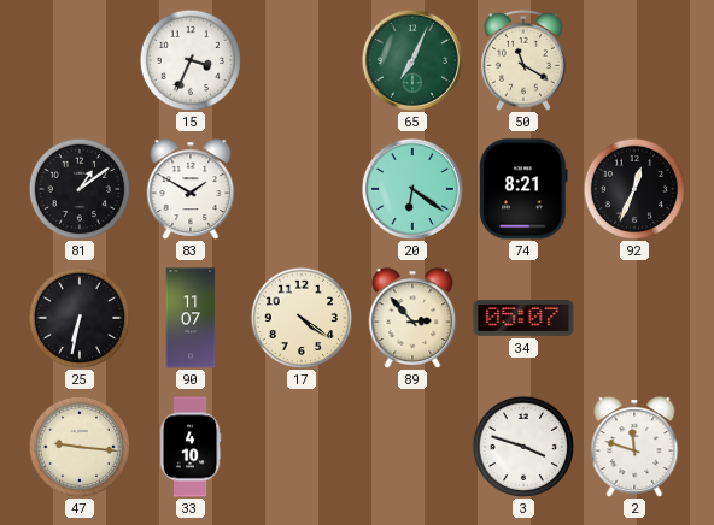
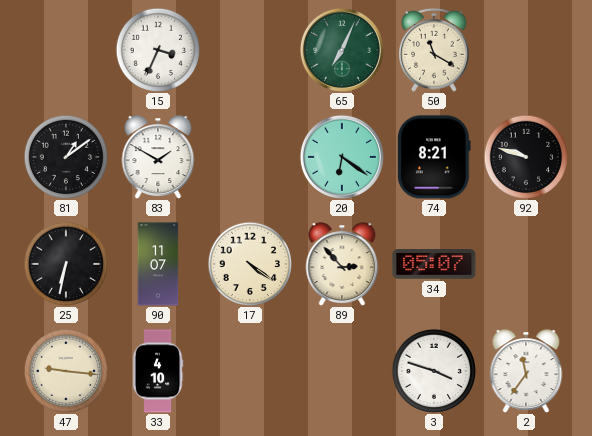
92: 12:34 -> 9:48 (525, 156)
2: 11:48 -> 11:36 (526, 371)
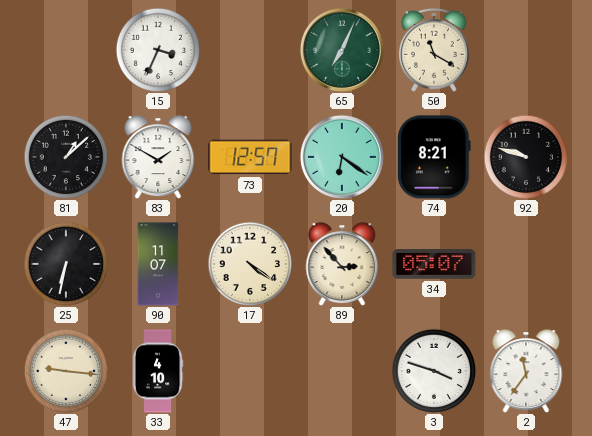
81: 1:09 -> 1:08 (65, 156)
73: none -> 12:57 (250, 157)
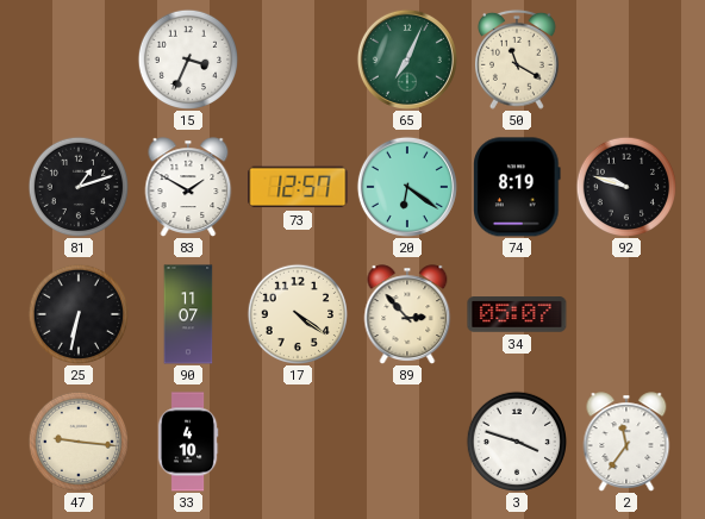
81: 1:08 -> 1:12 (77, 186)
74: 8:21 -> 8:19 (517, 187)
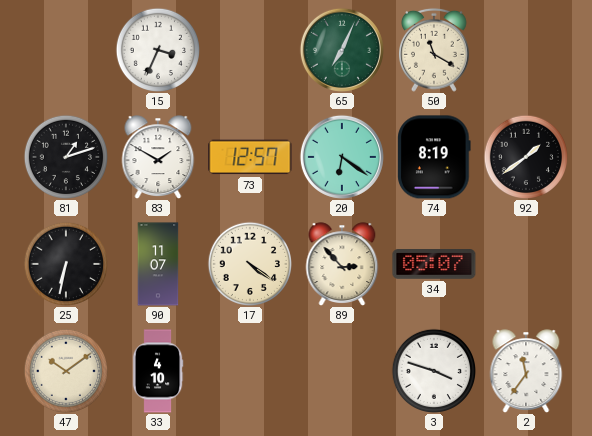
92: 9:48 -> 1:39 (525, 156)
47: 9:16 -> 10:09 (65, 370)
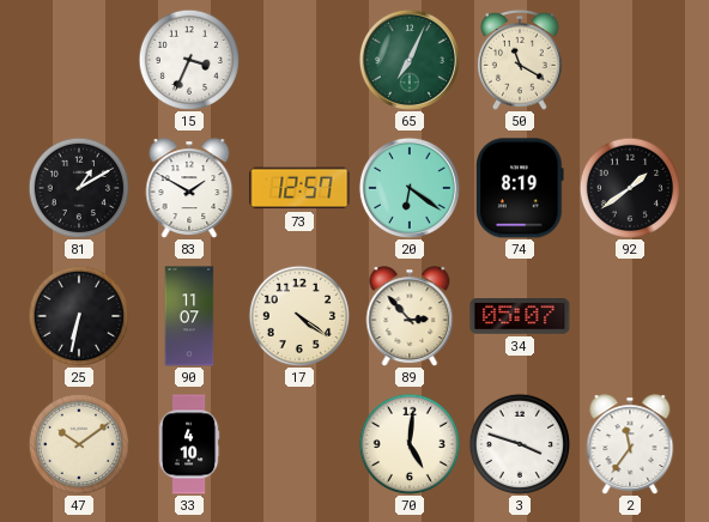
81: 1:12 -> 1:10 (78, 187)
70: none -> 5:01 (408, 443)
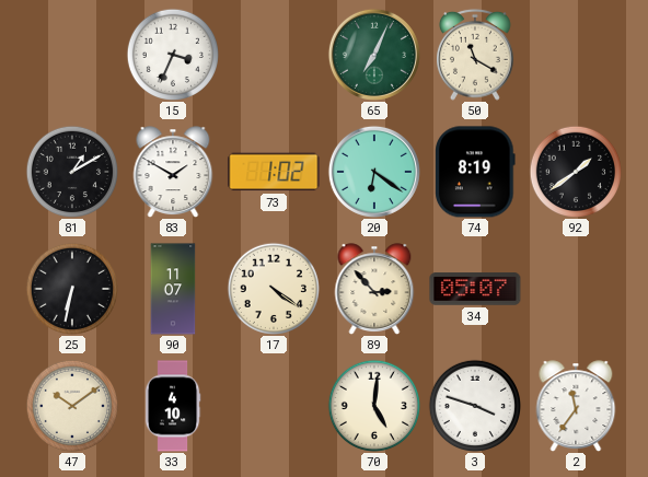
73: 12:57 -> 1:02 (274, 172)
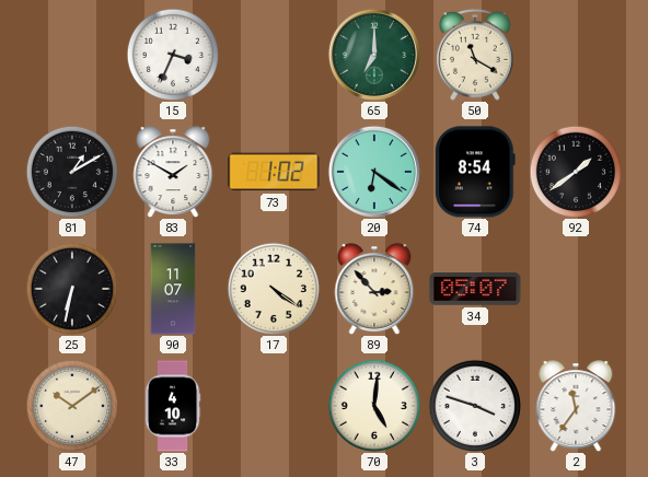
65: 7:04 -> 7:00 (374, 55)
74: 8:19 -> 8:54 (475, 172)
